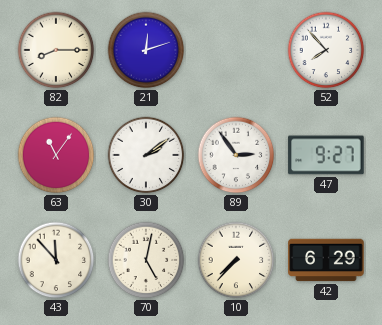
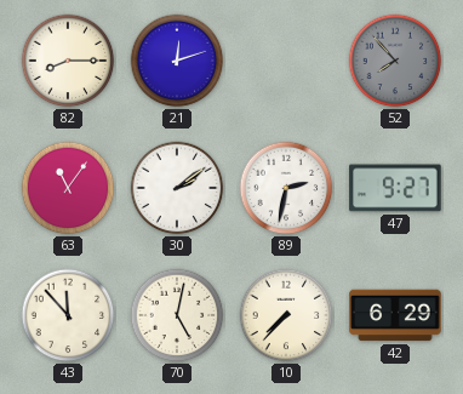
52 dial: white -> grey (395, 61)
89: 2:54 -> 2:32 (286, 188)
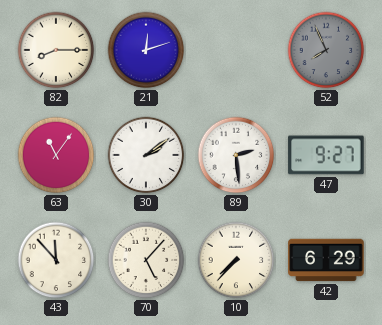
52: 7:53 -> 7:56 (326, 50)
89: 2:32 -> 2:29 (236, 155)
70: 5:02 -> 5:07 (146, 260)
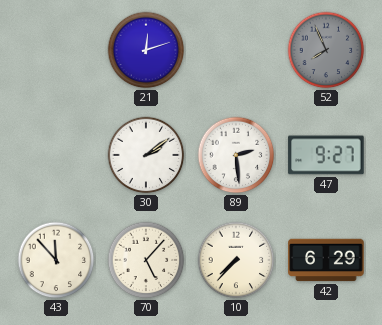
82: 8:15 -> none (56, 50)
63: 11:06 -> none (56, 155)
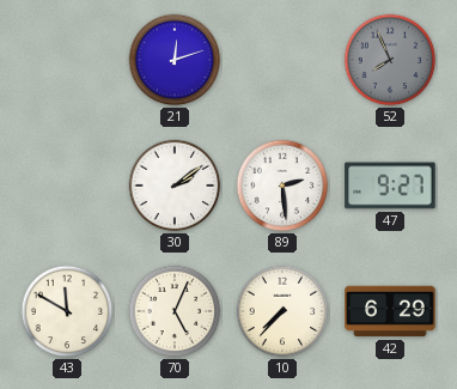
43: 11:53 -> 11:50 (67, 311)
70: 5:07 -> 5:04 (175, 311)
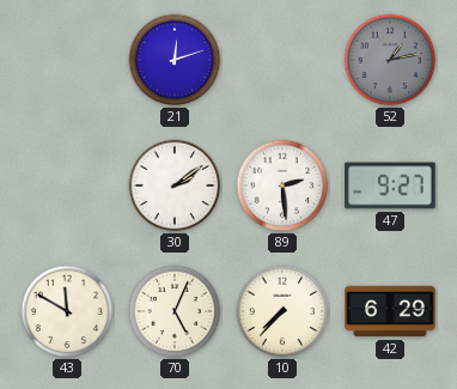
52: 7:56 -> 1:13 (390, 60)
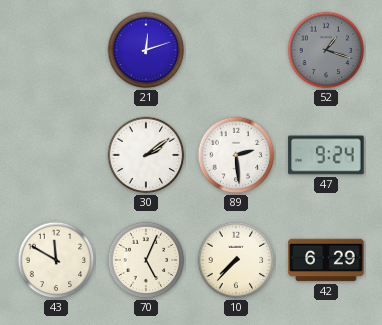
52: 1:13 -> 1:18 (326, 50)
47: 9:27 -> 9:24 (326, 155)
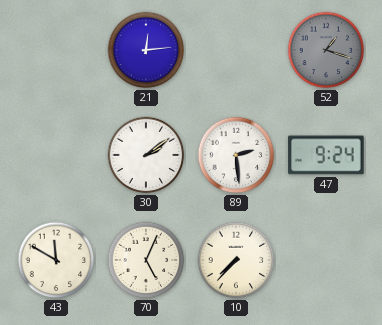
21: 12:12 -> 12:14 (146, 50)
42: 6:29 -> none (326, 260)
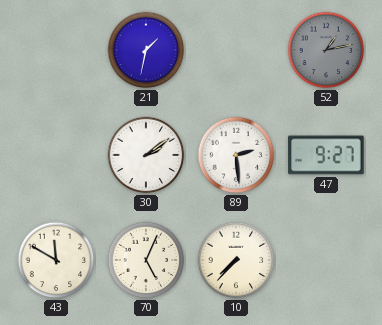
21: 12:14 -> 1:32 (146, 50)
52: 1:18 -> 1:13 (326, 50)
47: 9:24 -> 9:27 (326, 155)
